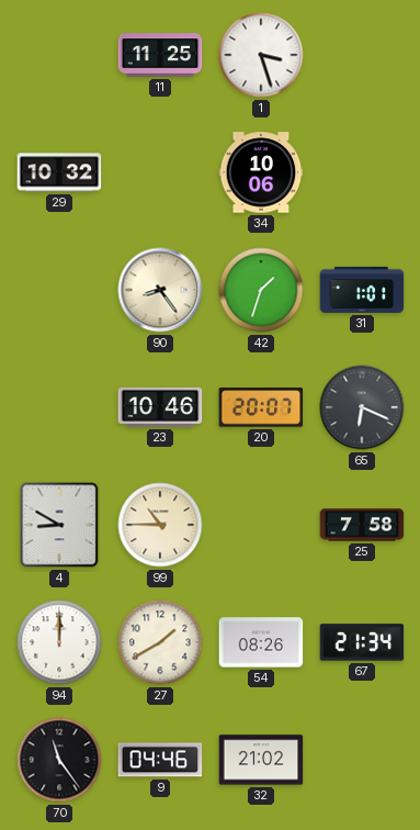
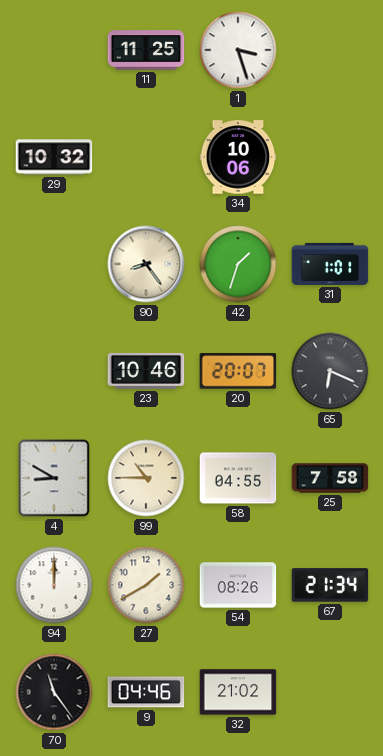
58: none -> 04:55 (238, 478)
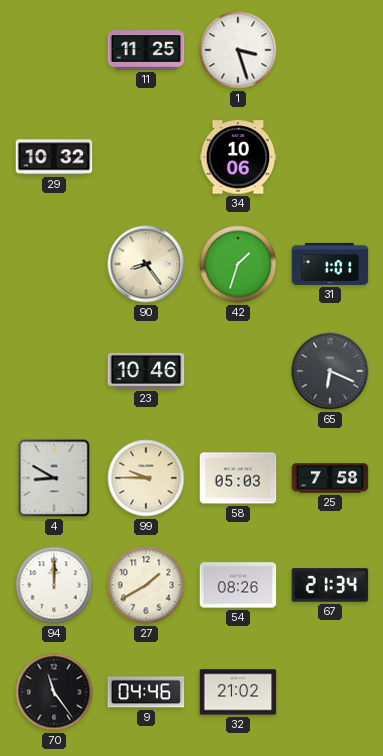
20: 20:07 -> none (238, 371)
99: 10:45 -> 9:45 (146, 478)
58: 04:55 -> 05:03 (238, 478)
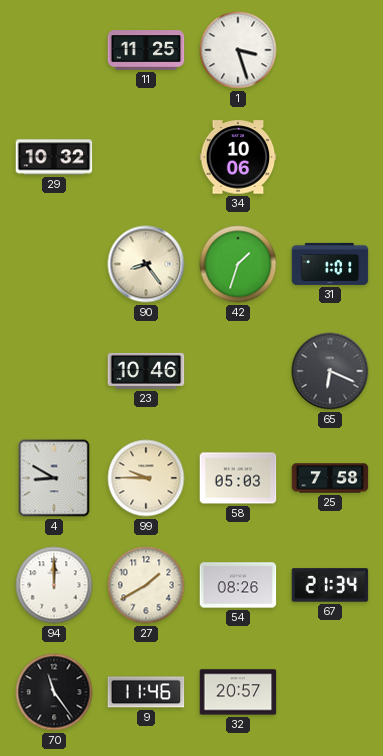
9: 04:46 -> 11:46 (146, 692)
32: 21:02 -> 20:57 (238, 692)
